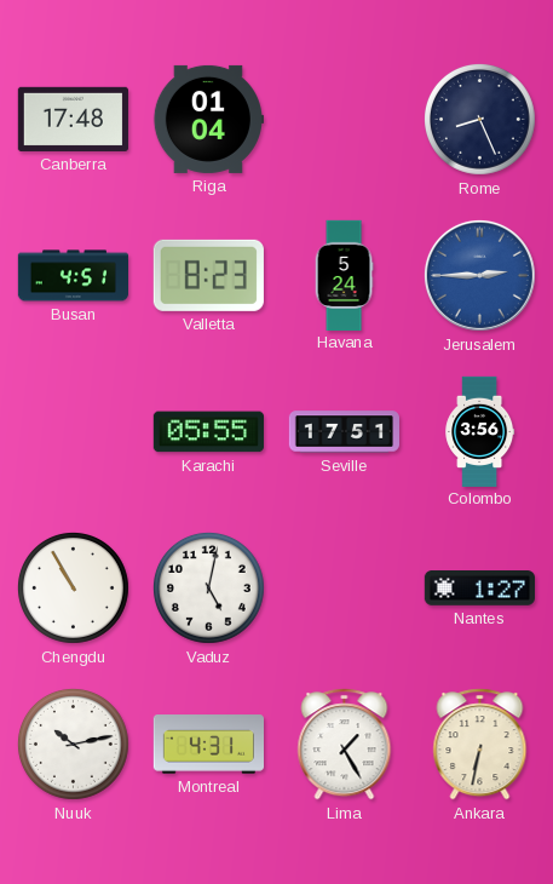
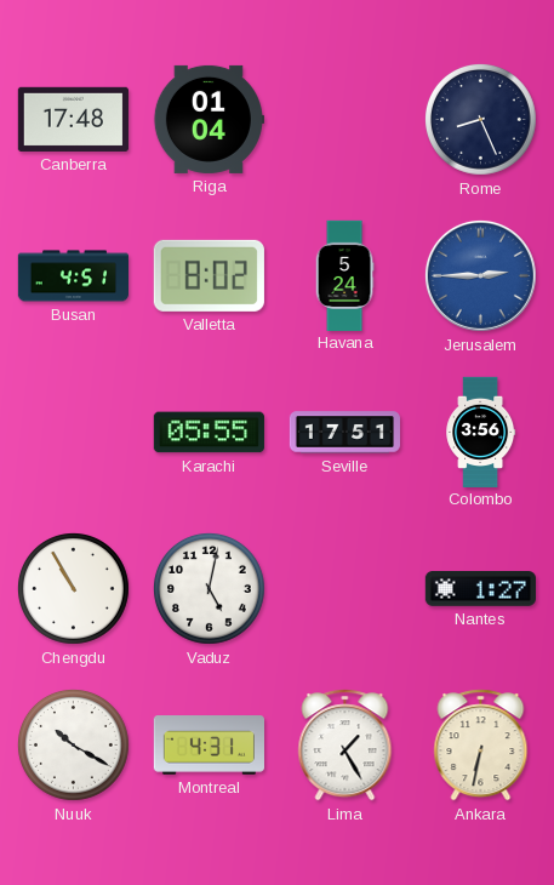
Valletta: 8:23 -> 8:02 (209, 275)
Nuuk: 10:13 -> 10:20 (73, 744)
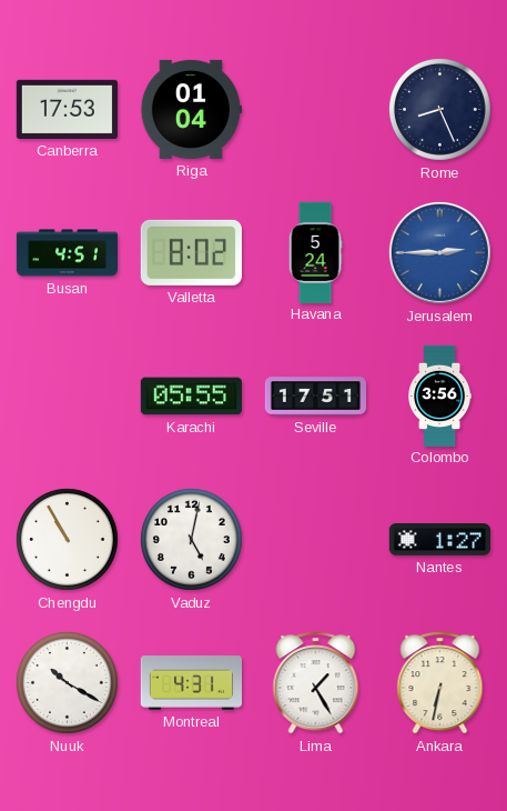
Canberra: 17:48 -> 17:53 (67, 109)
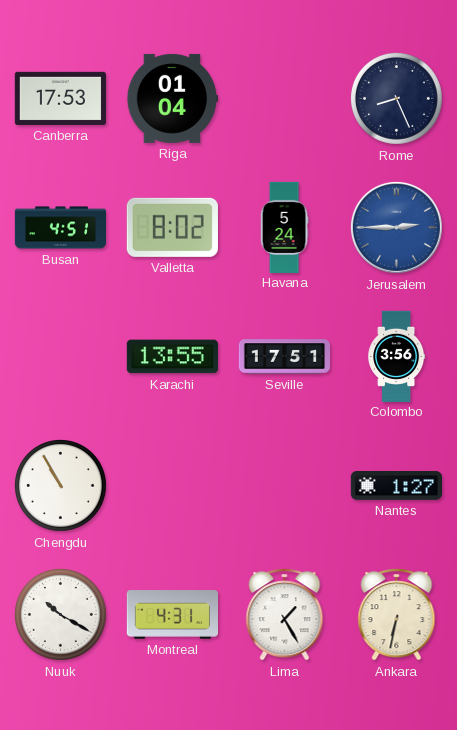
Karachi: 05:55 -> 13:55 (172, 357)
Vaduz: 5:02 -> none (191, 539)
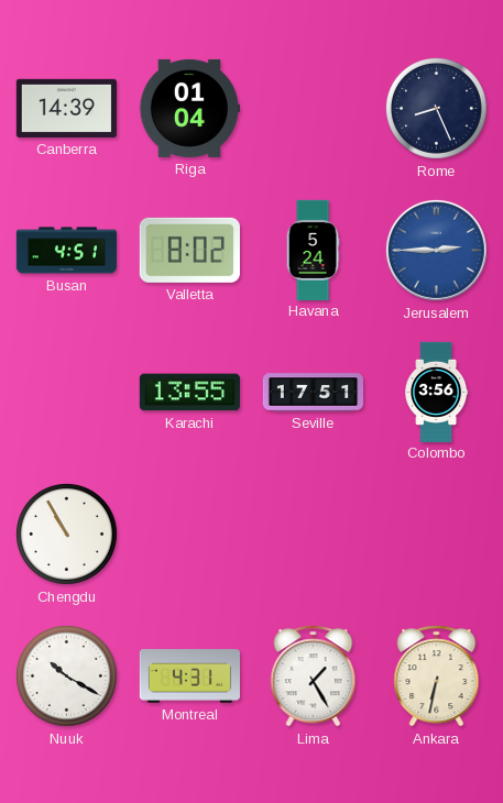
Canberra: 17:53 -> 14:39 (66, 108)
Nantes: 1:27 -> none (396, 486)
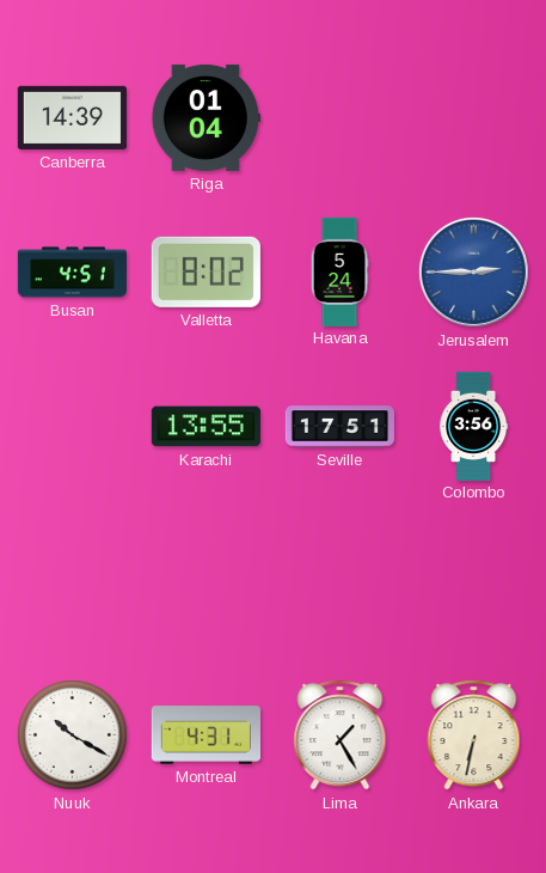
Rome: 8:26 -> none (436, 108)
Chengdu: 10:55 -> none (66, 533)
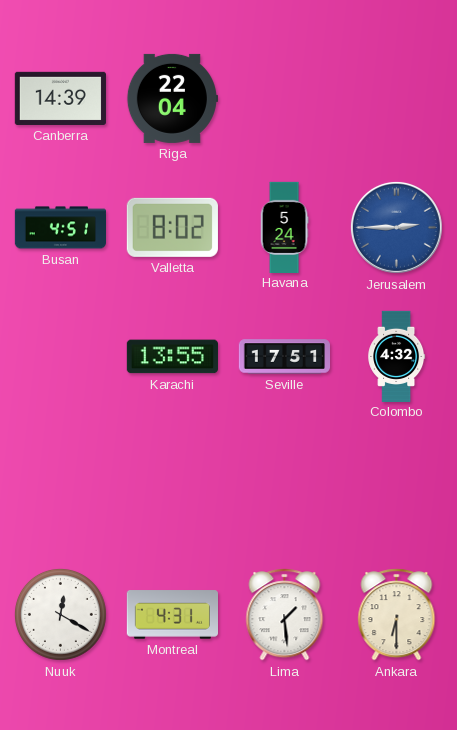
Riga: 01:04 -> 22:04 (172, 98)
Colombo: 3:56 -> 4:32 (397, 356)
Nuuk: 10:20 -> 12:20 (60, 614)
Lima: 1:25 -> 1:29 (285, 615)
Ankara: 6:32 -> 6:30 (397, 615)
